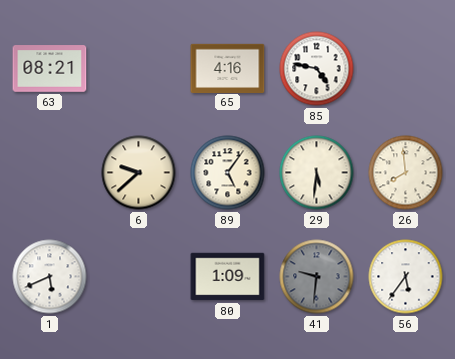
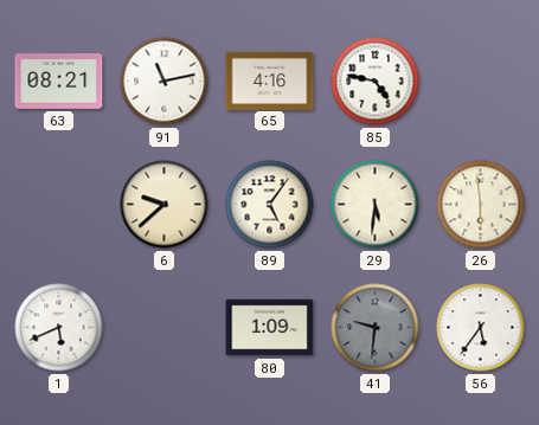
91: none -> 11:13 (165, 82)
26: 7:59 -> 5:59 (481, 205)
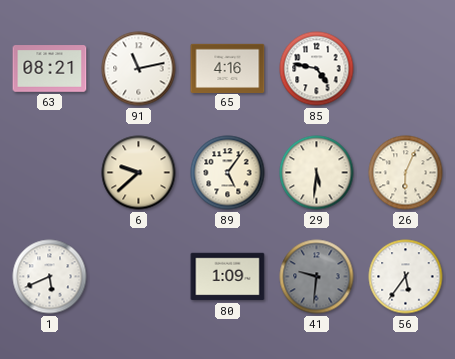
26: 5:59 -> 6:04 (406, 173)
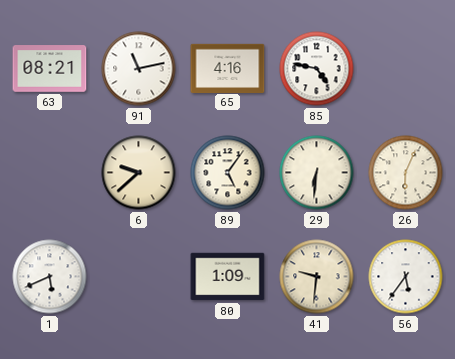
29: 5:31 -> 6:31 (317, 173)
41 dial: grey -> cream (317, 277)
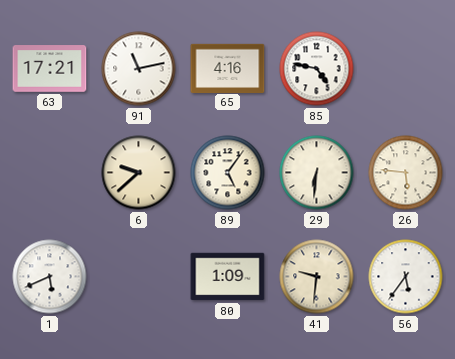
63: 08:21 -> 17:21 (50, 69)
26: 6:04 -> 5:46 (406, 173)
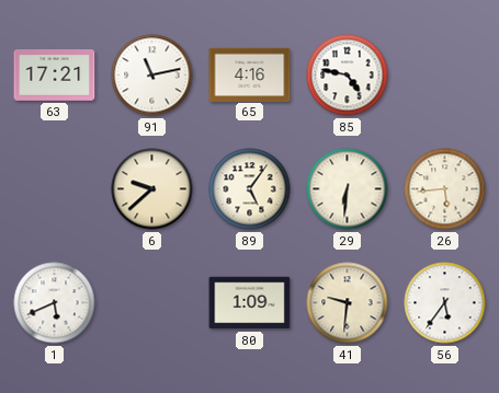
26: 5:46 -> 5:44 (445, 189)
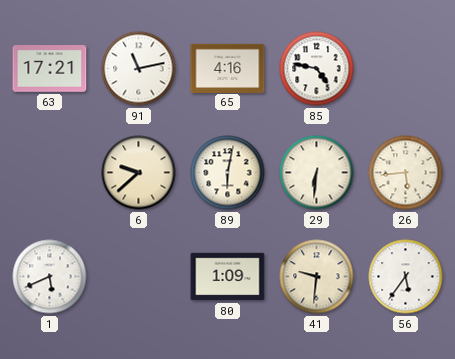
89: 5:06 -> 6:02 (228, 173)
